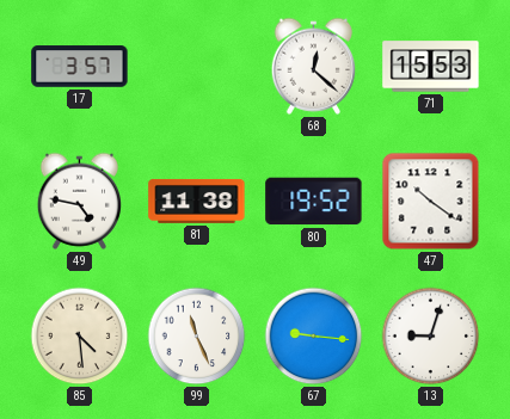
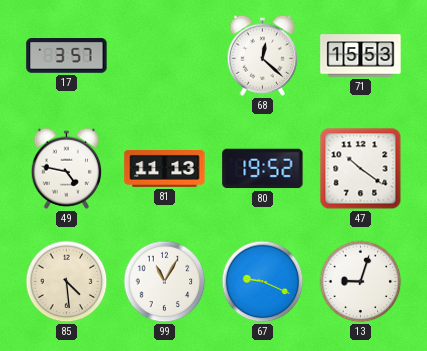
81: 11:38 -> 11:13 (165, 168)
99: 11:26 -> 11:05 (165, 282)
67: 9:16 -> 9:19 (263, 282)
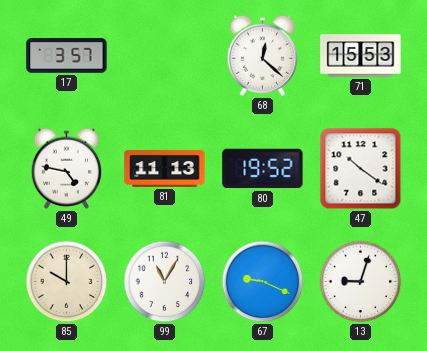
85: 4:29 -> 10:00 (67, 282)
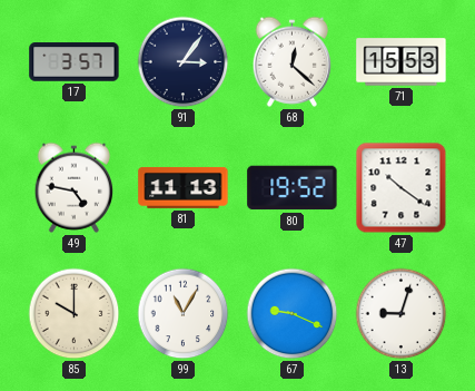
91: none -> 3:06 (184, 62)
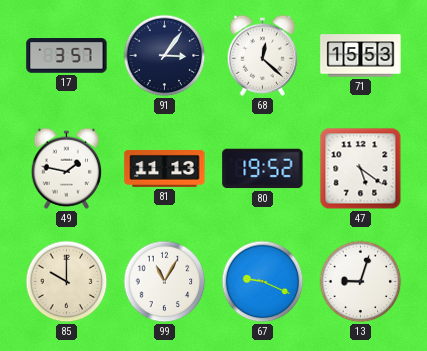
49: 4:47 -> 1:47 (67, 168)
47: 10:21 -> 5:21 (361, 169)
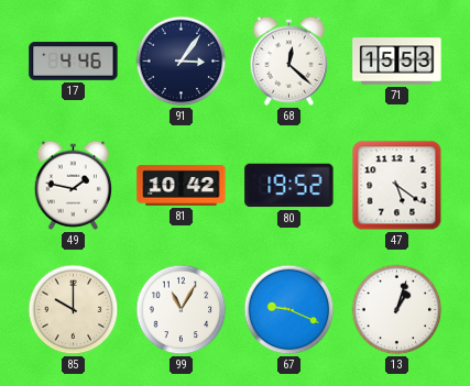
17: 3:57 -> 4:46 (74, 62)
81: 11:13 -> 10:42 (182, 185)
13: 9:03 -> 1:03 (397, 310)
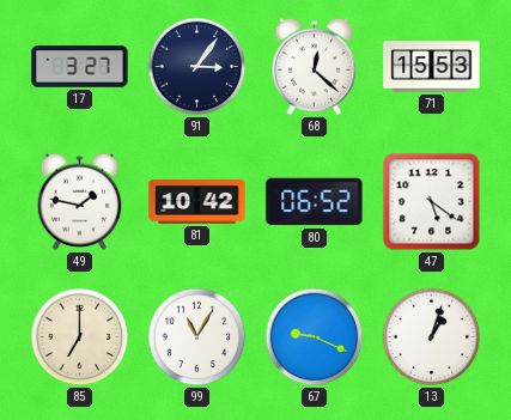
17: 4:46 -> 3:27 (80, 67)
80: 19:52 -> 06:52 (315, 202)
85: 10:00 -> 7:00 (80, 337)
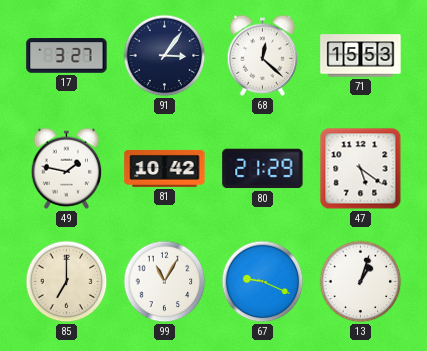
80: 06:52 -> 21:29 (263, 169)
